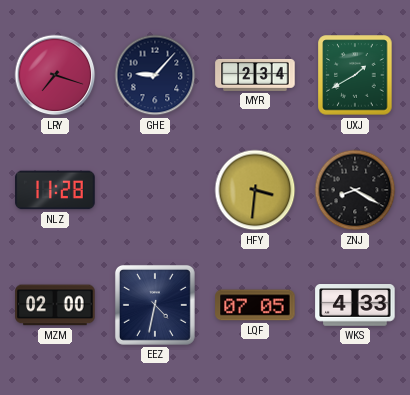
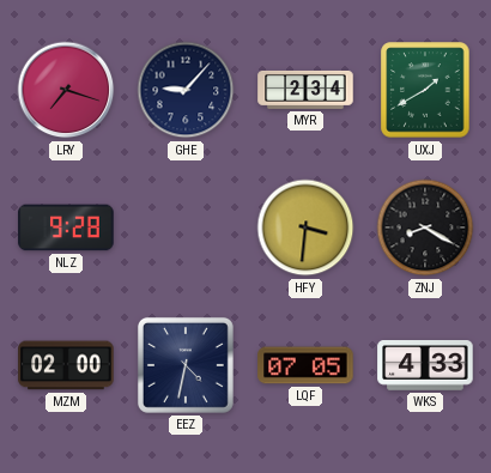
NLZ: 11:28 -> 9:28 (66, 228)
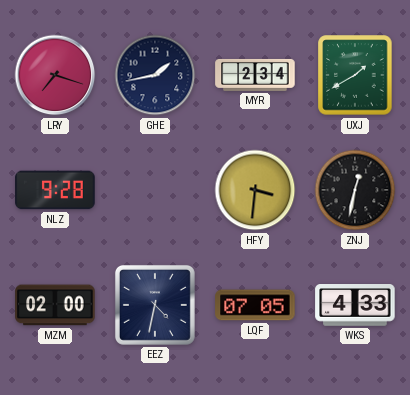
GHE: 9:07 -> 1:43 (155, 75)
ZNJ: 8:20 -> 12:32 (355, 190)
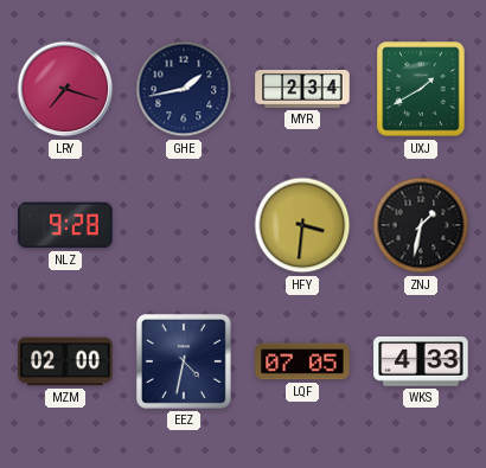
ZNJ: 12:32 -> 1:32 (421, 225)
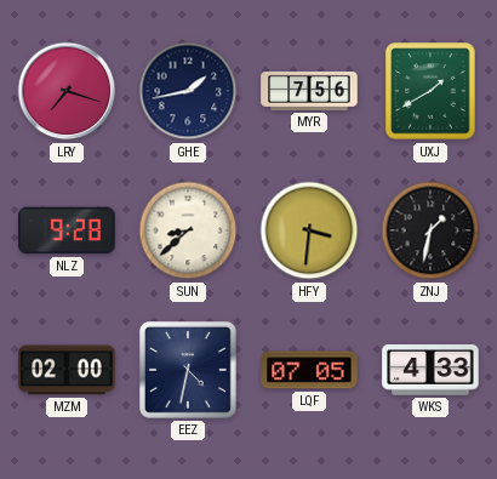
MYR: 2:34 -> 7:56 (309, 91)
SUN: none -> 8:38 (188, 230)
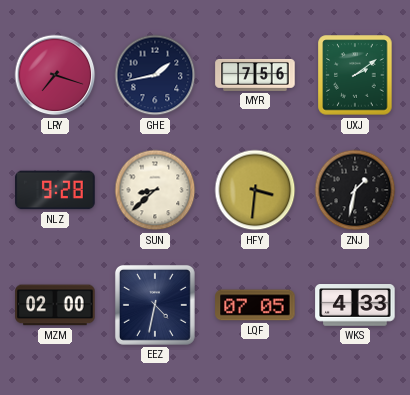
UXJ: 1:40 -> 2:09 (355, 75)
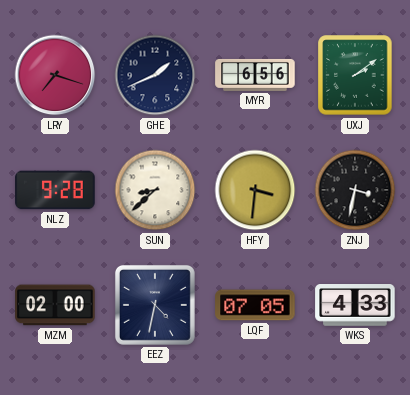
GHE: 1:43 -> 1:41 (155, 75)
MYR: 7:56 -> 6:56 (255, 75)
ZNJ: 1:32 -> 3:32 (355, 190)
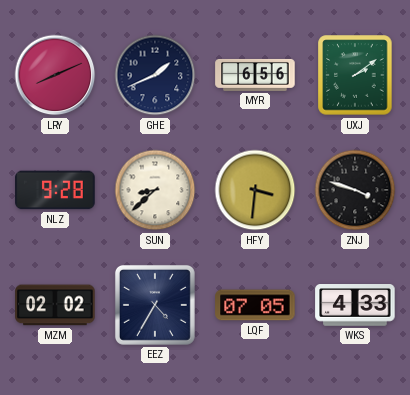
LRY: 7:18 -> 8:11 (55, 75)
ZNJ: 3:32 -> 3:48 (355, 190)
MZM: 02:00 -> 02:02 (55, 305)
EEZ: 4:32 -> 4:35 (155, 305)
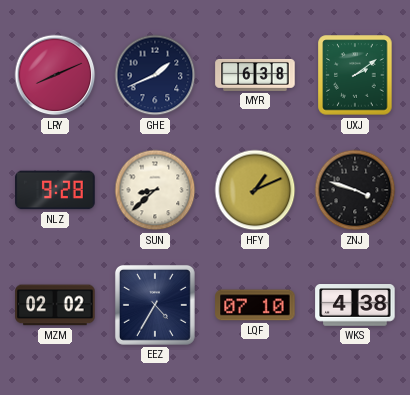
MYR: 6:56 -> 6:38 (255, 75)
HFY: 3:31 -> 1:11 (255, 190)
LQF: 07:05 -> 07:10 (255, 305)
WKS: 4:33 -> 4:38 (355, 306)
